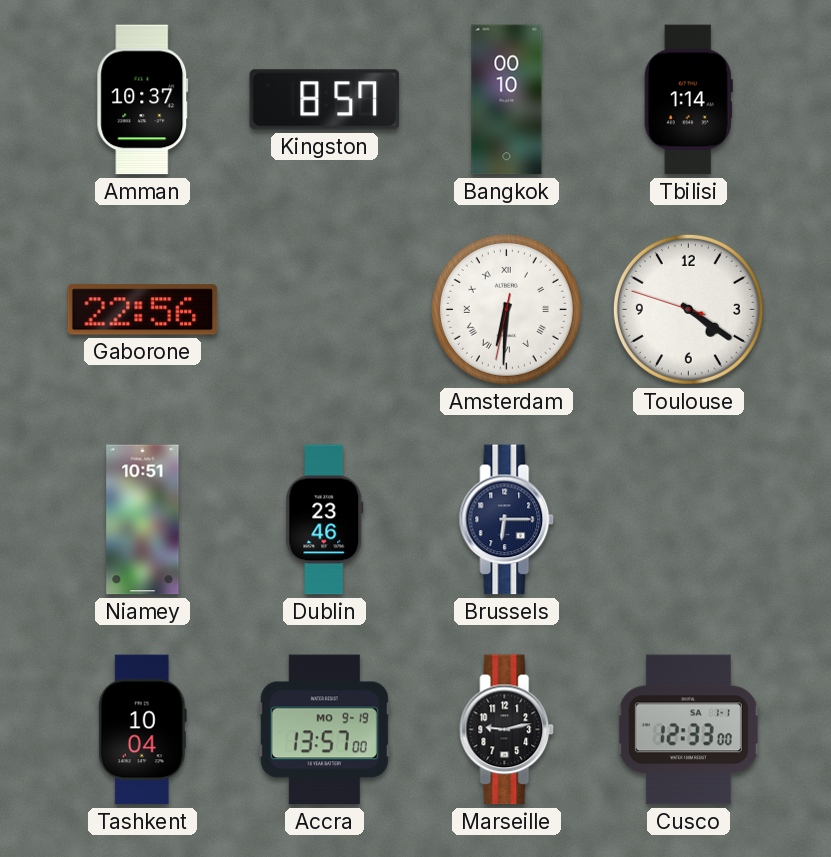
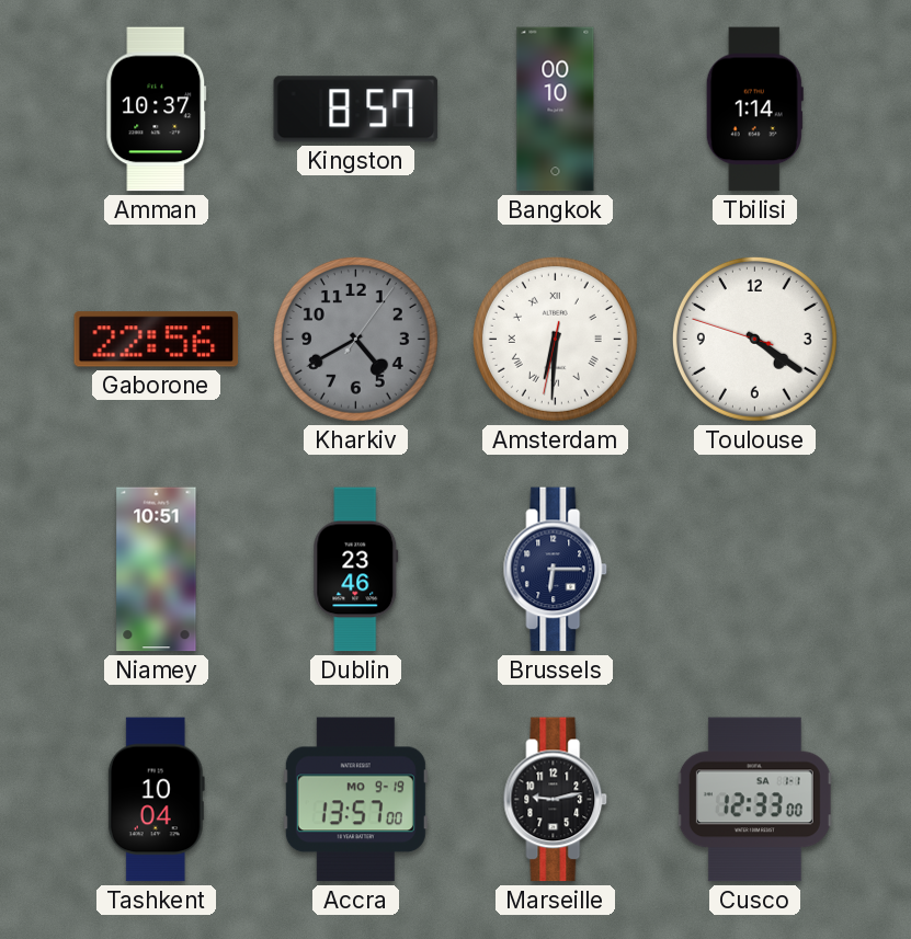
Kharkiv: none -> 4:40 (355, 339)
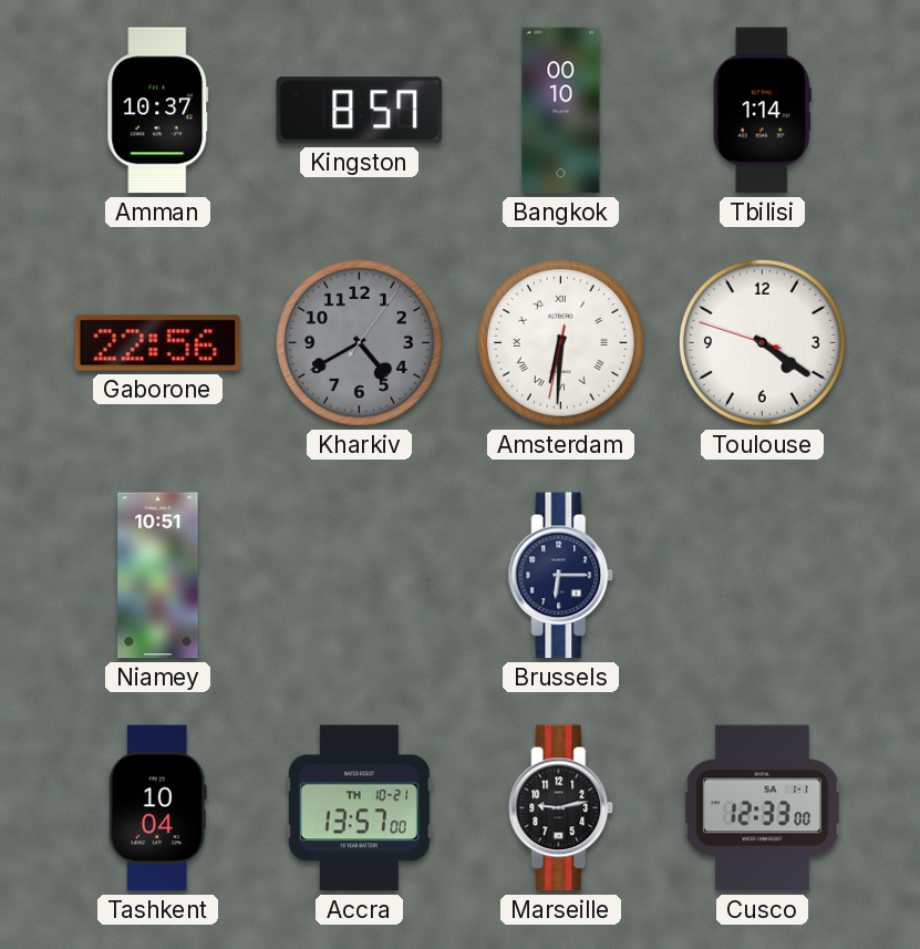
Dublin: 23:46 -> none (356, 570)
Accra date: MO 9-19 -> TH 10-21 (359, 808)
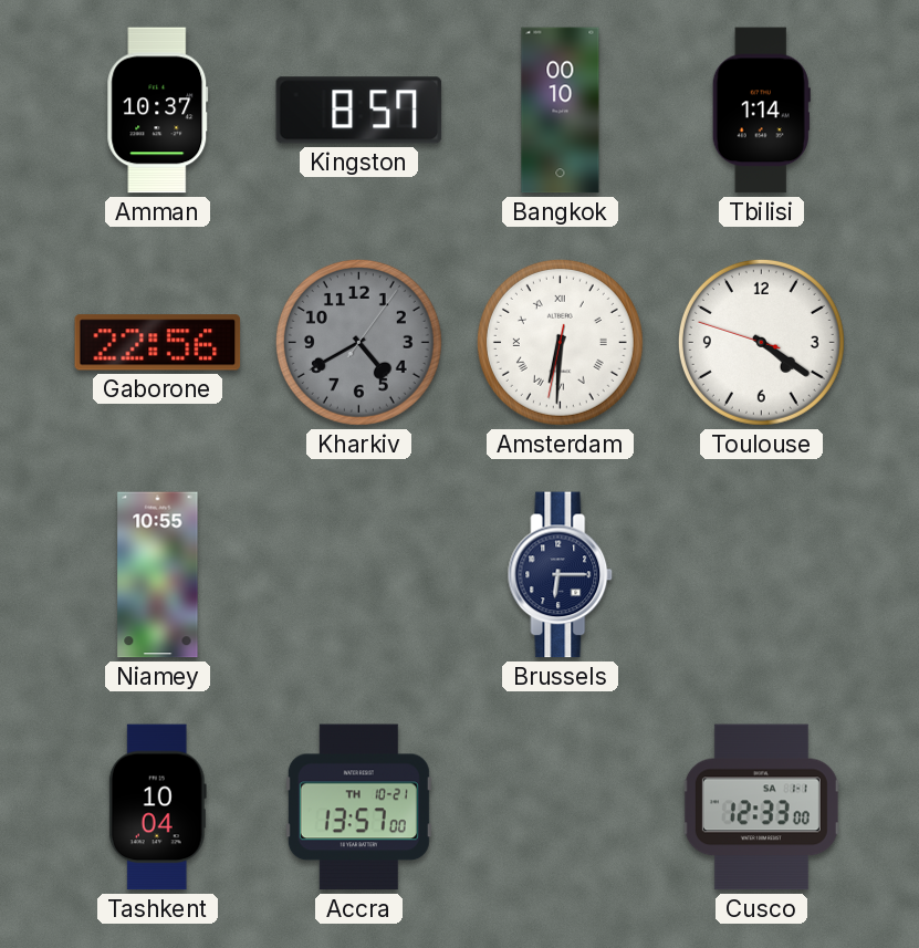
Niamey: 10:51 -> 10:55 (158, 575)
Marseille: 9:13 -> none (561, 808)
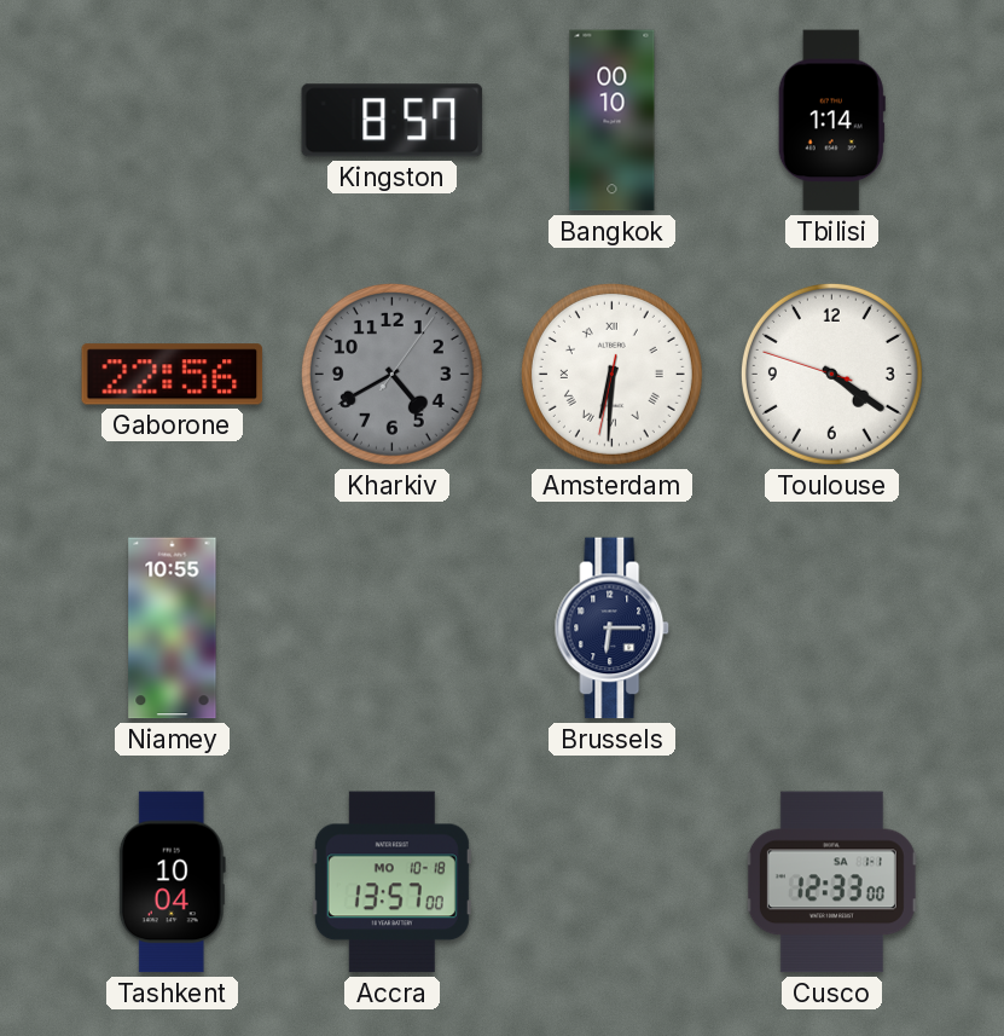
Amman: 10:37 -> none (158, 111)
Accra date: TH 10-21 -> MO 10-18 (391, 882)
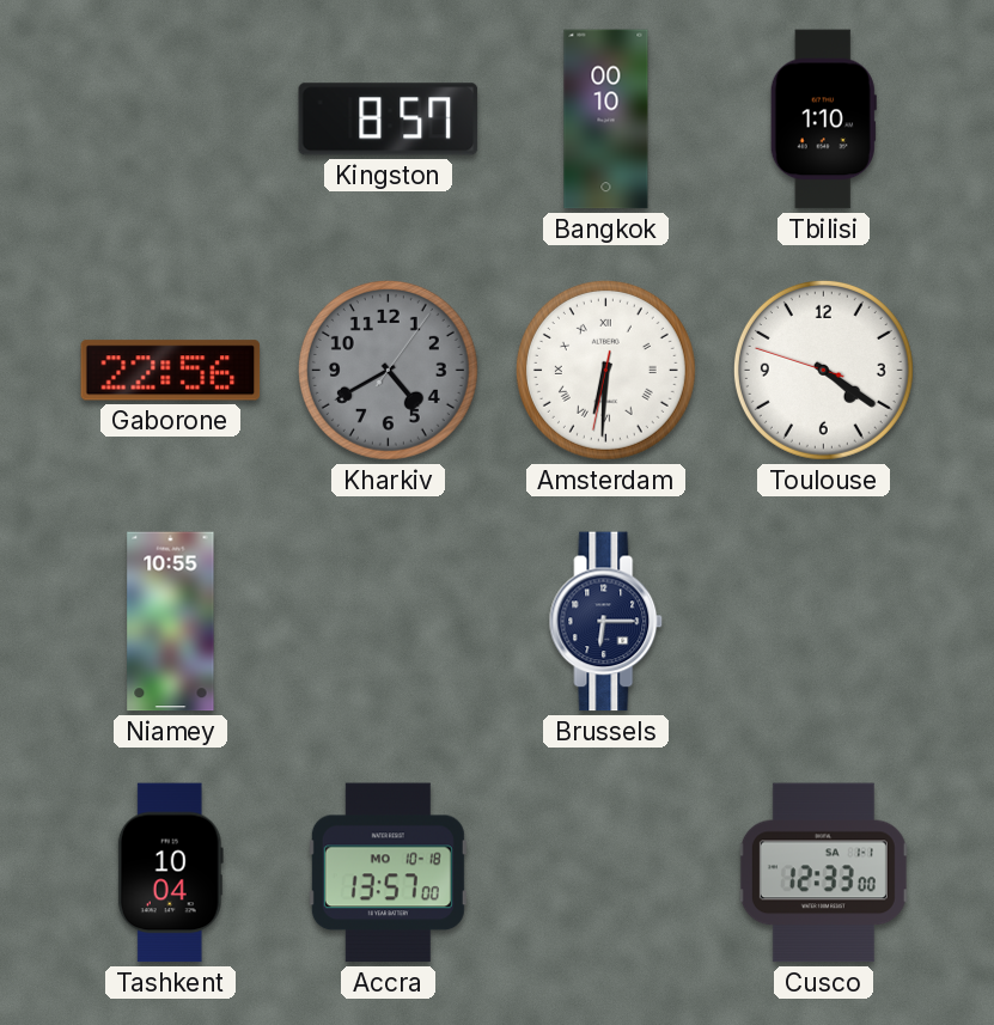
Tbilisi: 1:14 -> 1:10 (823, 120)
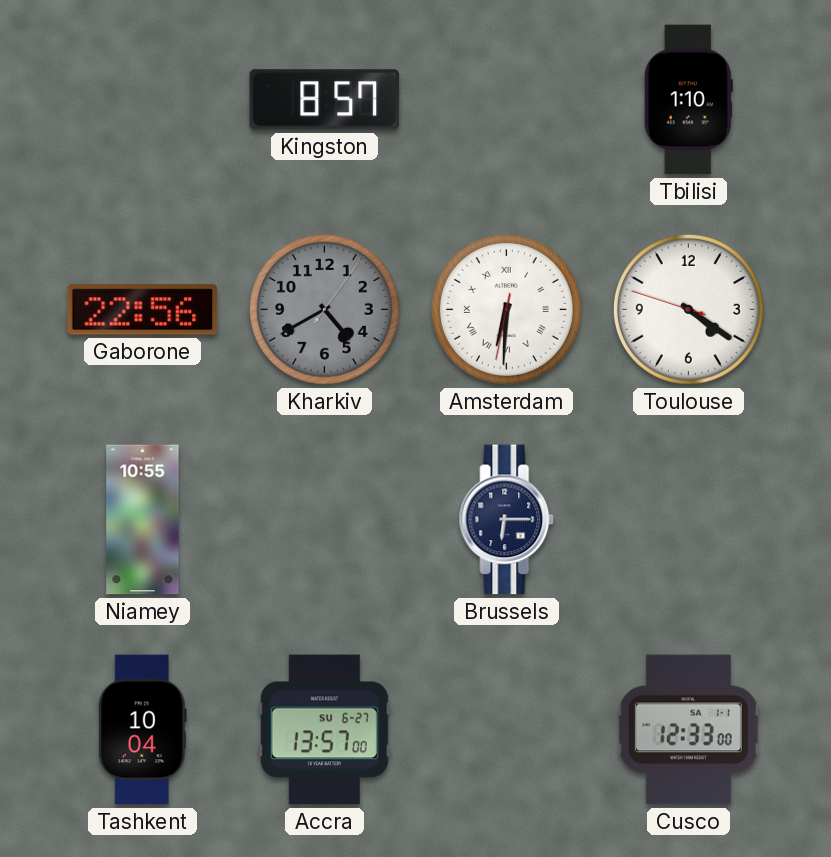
Bangkok: 00:10 -> none (606, 120)
Accra date: MO 10-18 -> SU 6-27 (324, 730)
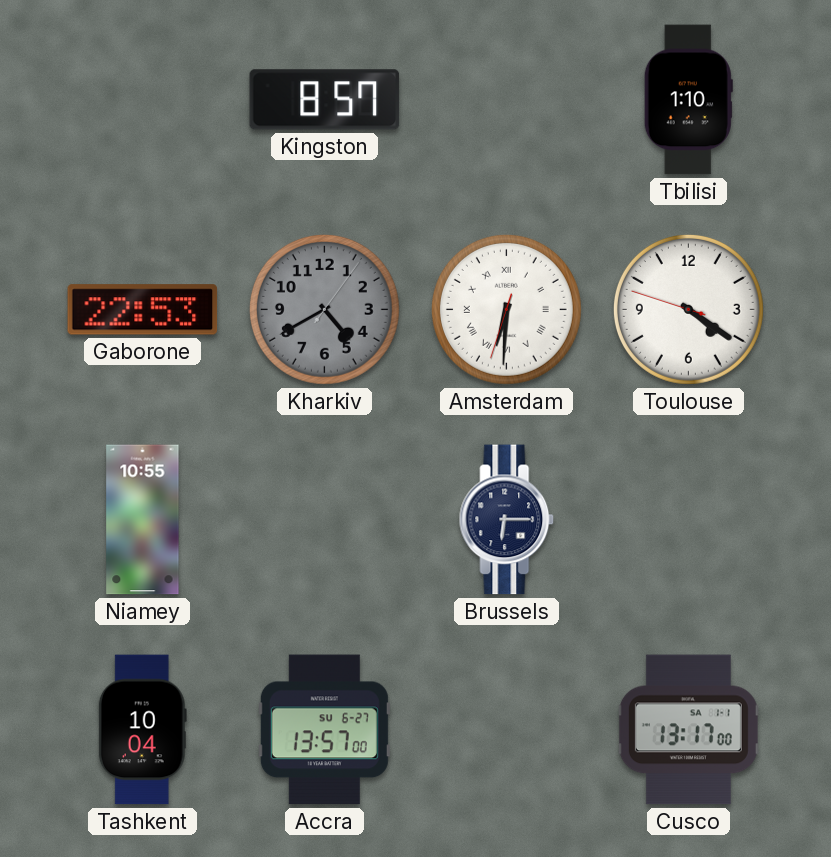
Gaborone: 22:56 -> 22:53 (143, 310)
Amsterdam: 6:30:32 -> 6:30:33 (506, 309)
Cusco: 12:33 -> 13:17 (688, 730)
